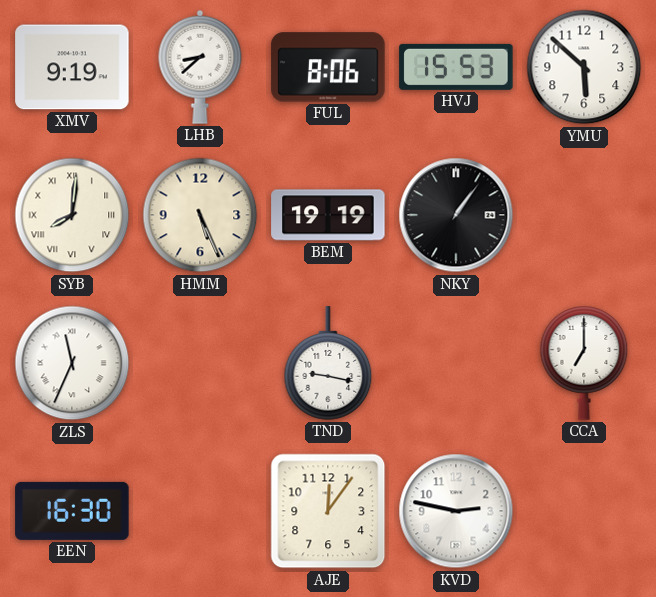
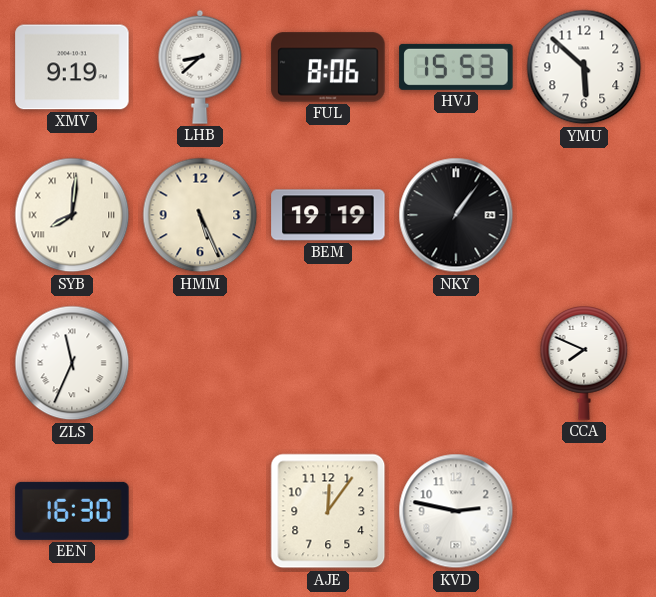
TND: 9:17 -> none (328, 363)
CCA: 7:00 -> 7:49 (584, 363)
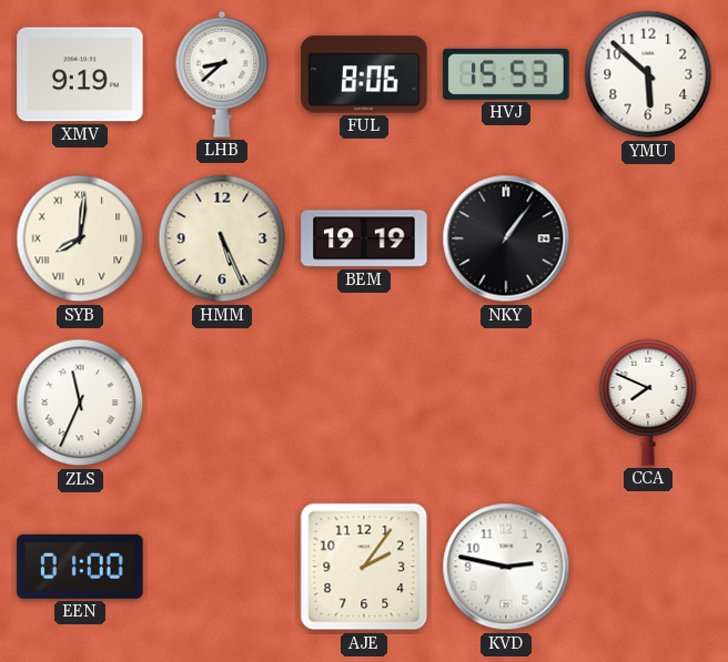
EEN: 16:30 -> 01:00 (80, 567)
AJE: 12:06 -> 2:06 (364, 567)
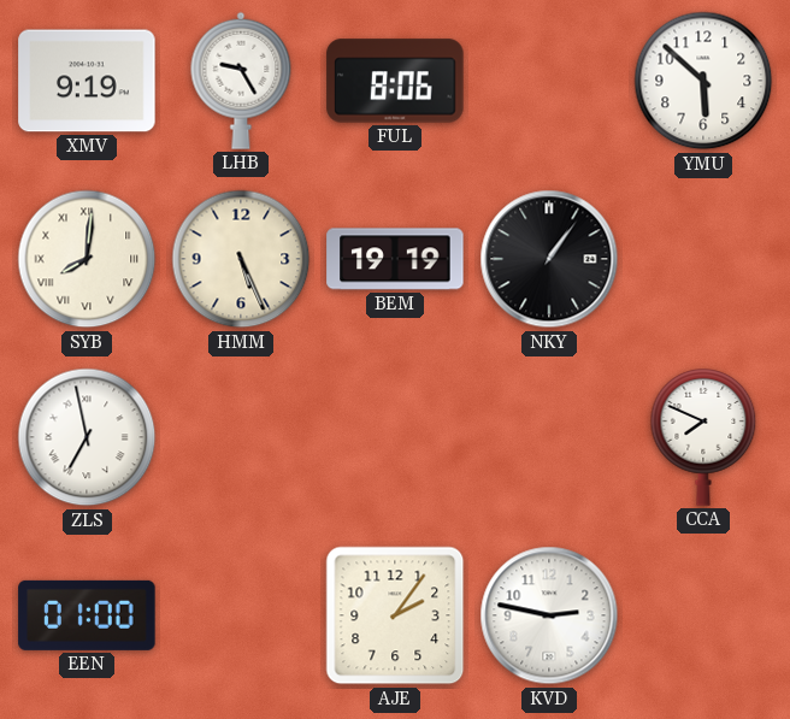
LHB: 8:38 -> 9:25 (241, 81)
HVJ: 15:53 -> none (506, 74)
ZLS: 11:34 -> 6:58 (87, 437)
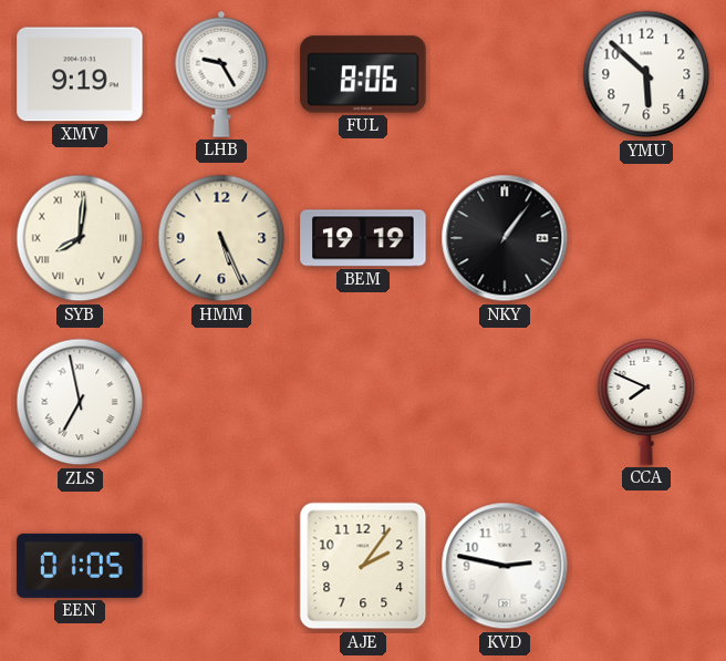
EEN: 01:00 -> 01:05 (80, 566)
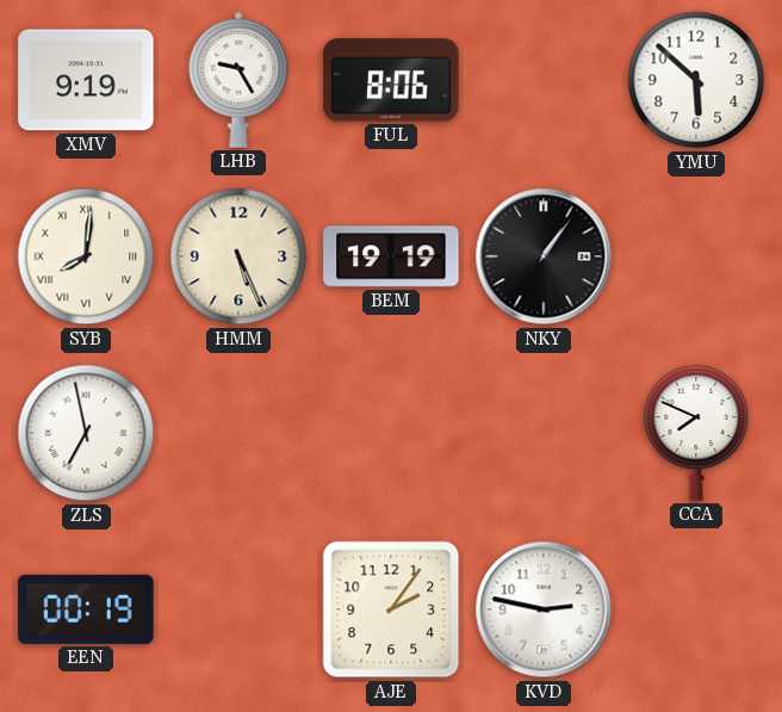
EEN: 01:05 -> 00:19 (86, 609)
